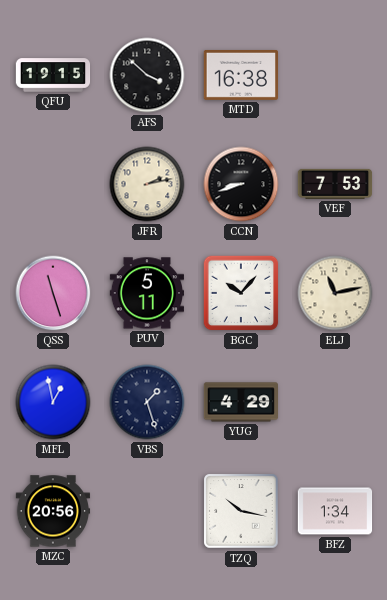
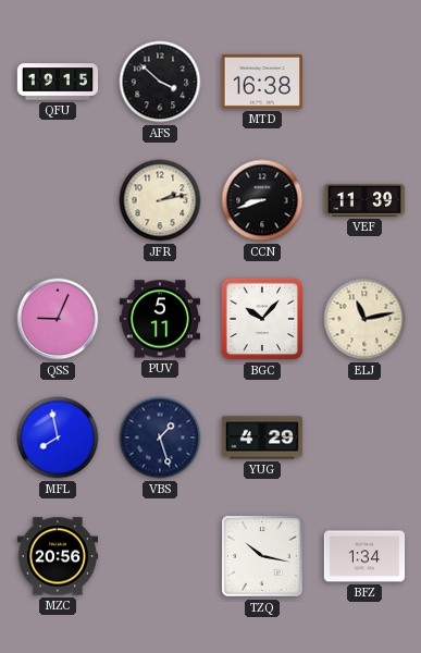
VEF: 7:53 -> 11:39 (364, 200)
QSS: 11:27 -> 9:04 (58, 319)
MFL: 12:58 -> 7:58 (58, 438)
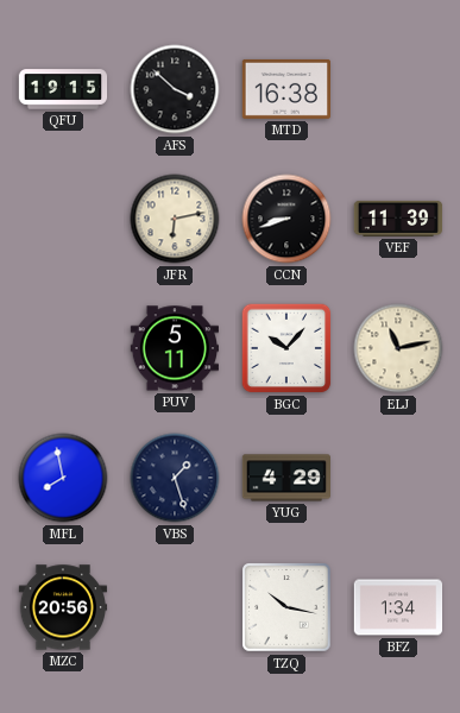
JFR: 2:13 -> 6:13 (175, 219)
QSS: 9:04 -> none (58, 319)
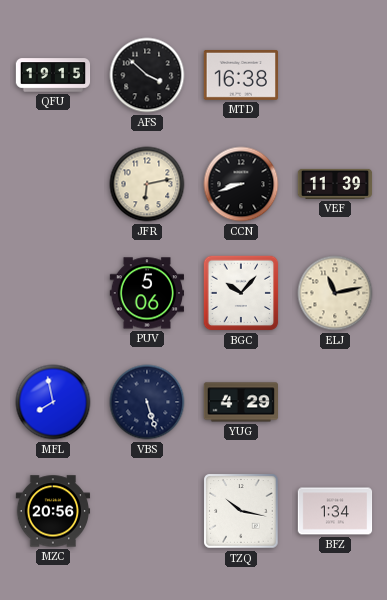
PUV: 5:11 -> 5:06 (146, 293)
VBS: 1:27 -> 5:27 (147, 402)
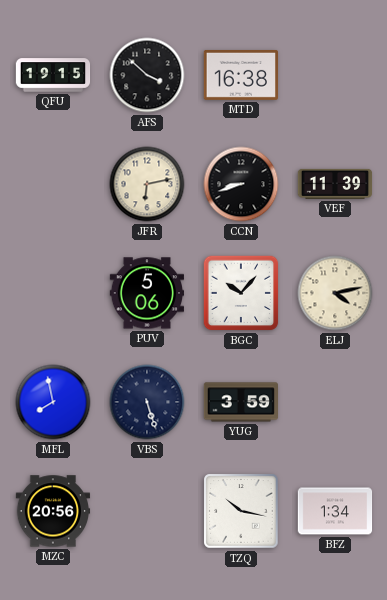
ELJ: 11:13 -> 4:13 (335, 293)
YUG: 4:29 -> 3:59 (240, 402)
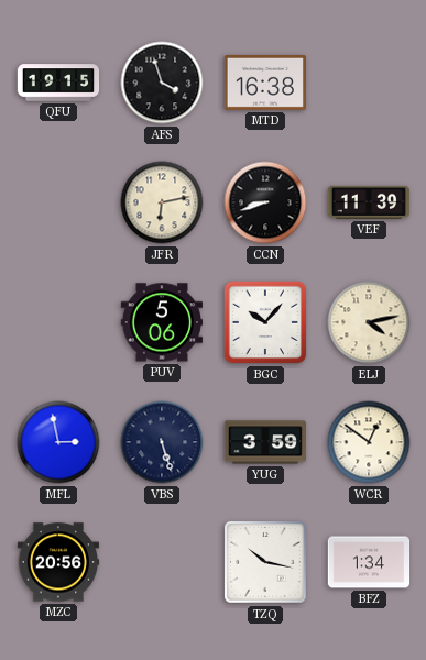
AFS: 3:52 -> 3:57 (162, 82)
MFL: 7:58 -> 2:58 (58, 442)
WCR: none -> 12:51 (369, 442)
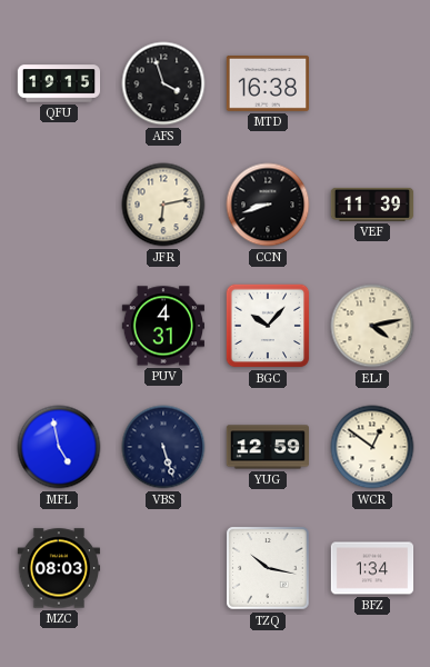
PUV: 5:06 -> 4:31 (162, 326)
MFL: 2:58 -> 4:58 (59, 447)
YUG: 3:59 -> 12:59 (267, 447)
MZC: 20:56 -> 08:03 (59, 568)
